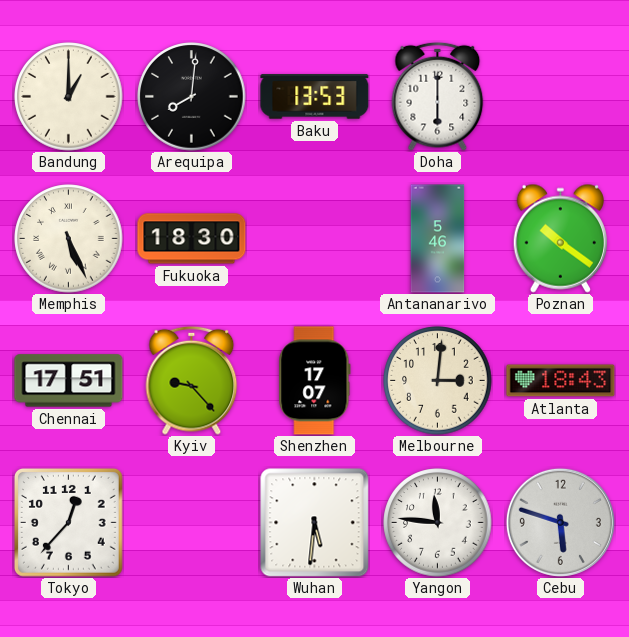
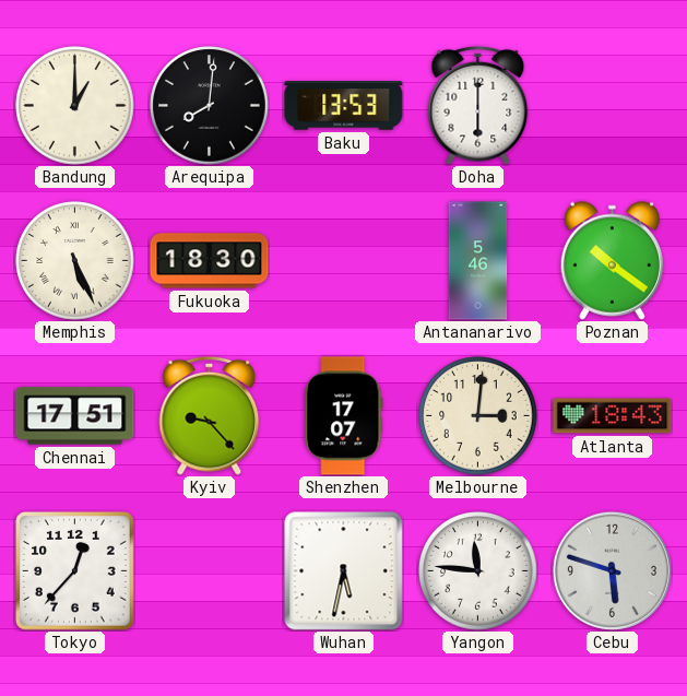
Wuhan: 5:31 -> 5:32 (344, 571)
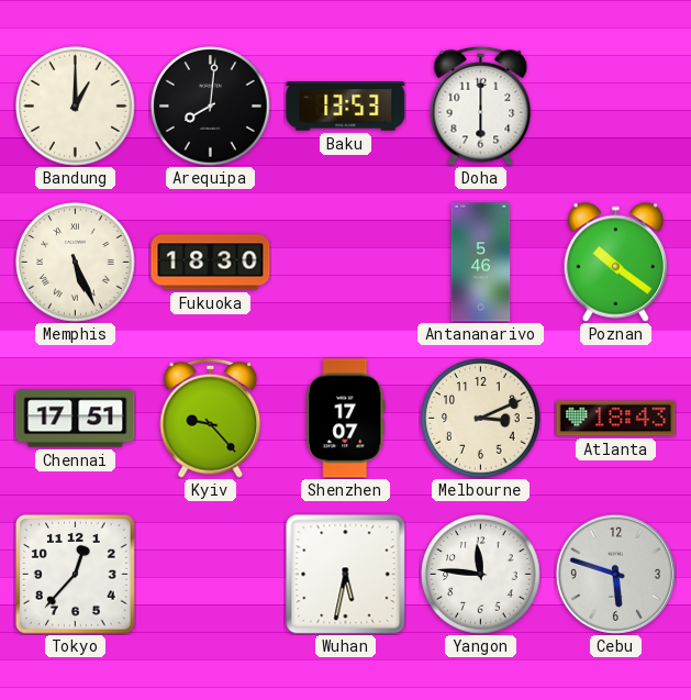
Melbourne: 3:01 -> 3:11 (481, 419)
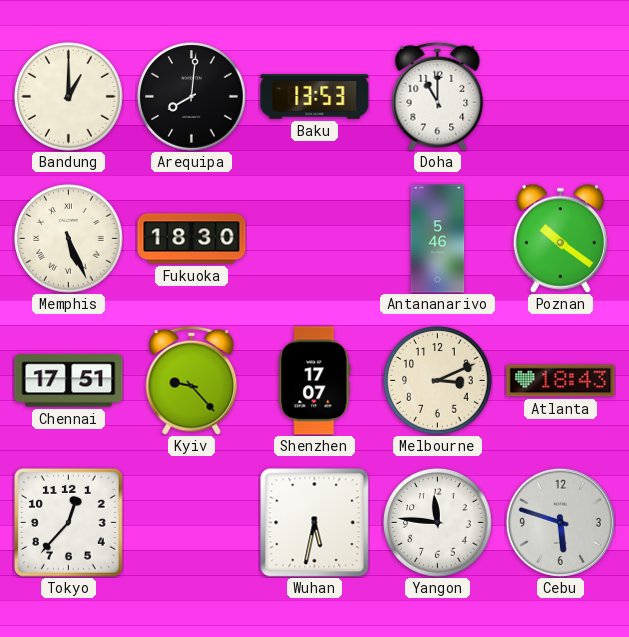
Doha: 6:00 -> 11:00 (438, 96)
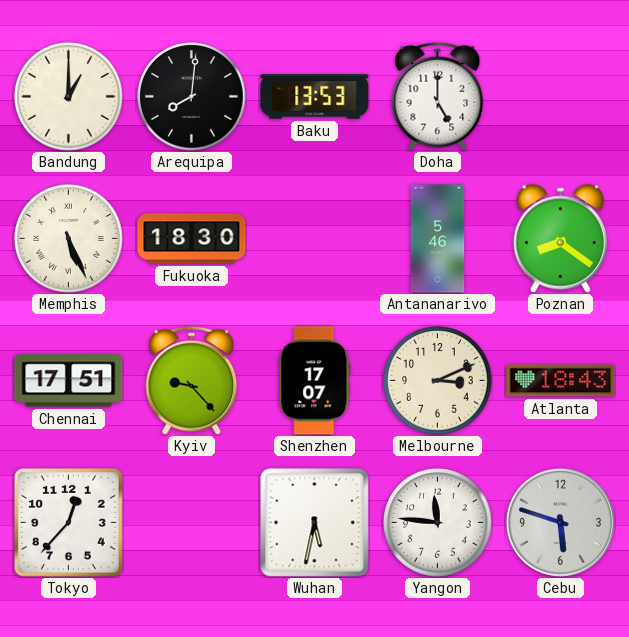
Doha: 11:00 -> 5:00 (438, 96)
Poznan: 10:21 -> 8:21 (560, 238)
